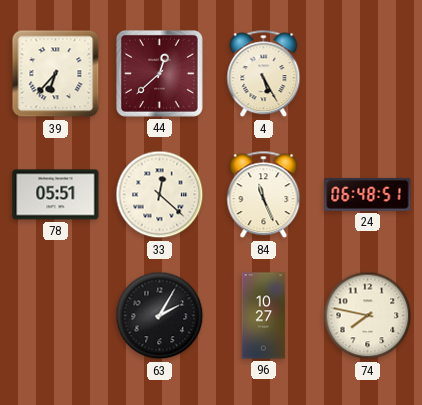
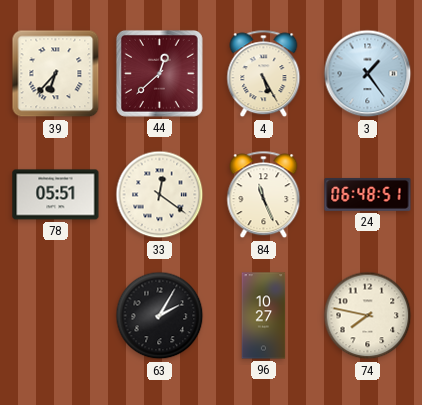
3: none -> 1:24 (368, 74)
33: 12:22 -> 12:21 (160, 195)
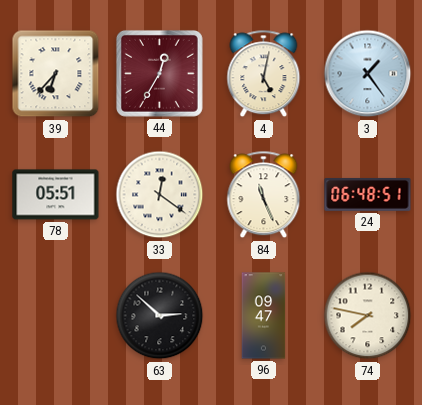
44: 12:38 -> 12:35 (159, 73)
4: 5:25 -> 5:02 (264, 74)
63: 2:05 -> 2:52 (160, 316)
96: 10:27 -> 09:47 (264, 316)
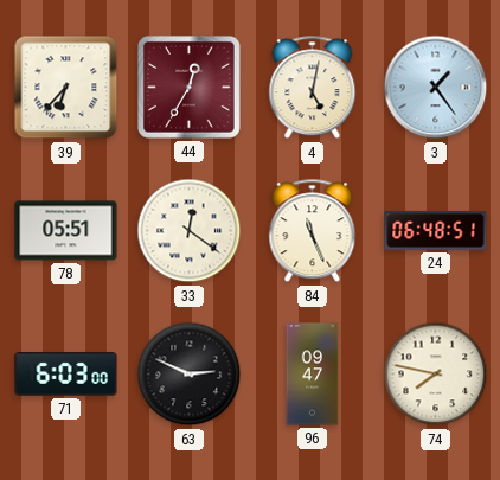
71: none -> 6:03 (66, 375)
63: 2:52 -> 2:49 (190, 375)
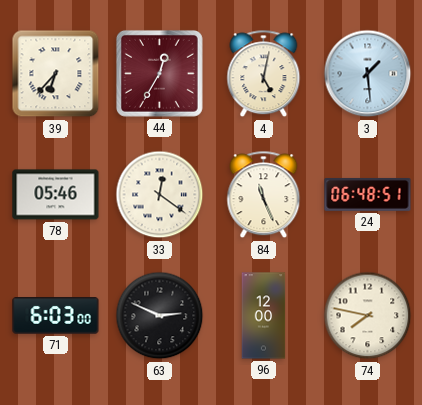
3: 1:24 -> 1:29 (368, 74)
78: 05:51 -> 05:46 (56, 195)
96: 09:47 -> 12:00 (264, 316)
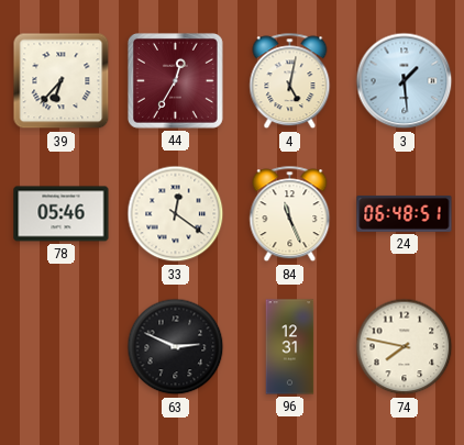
71: 6:03 -> none (56, 316)
96: 12:00 -> 12:31 (290, 347)
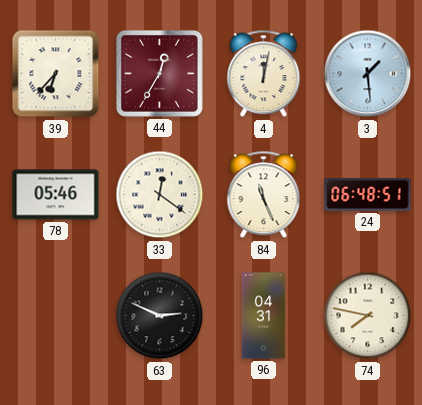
4: 5:02 -> 12:02 (264, 74)
96: 12:31 -> 04:31 (264, 316)
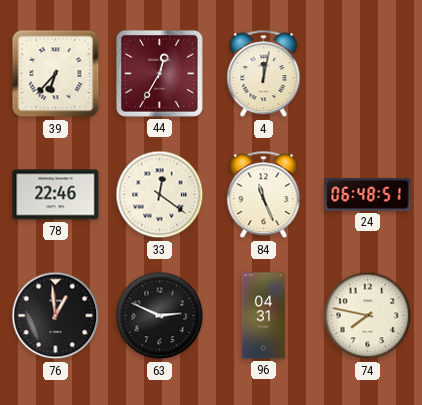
3: 1:29 -> none (368, 74)
78: 05:46 -> 22:46 (56, 195)
76: none -> 12:59 (56, 316)
